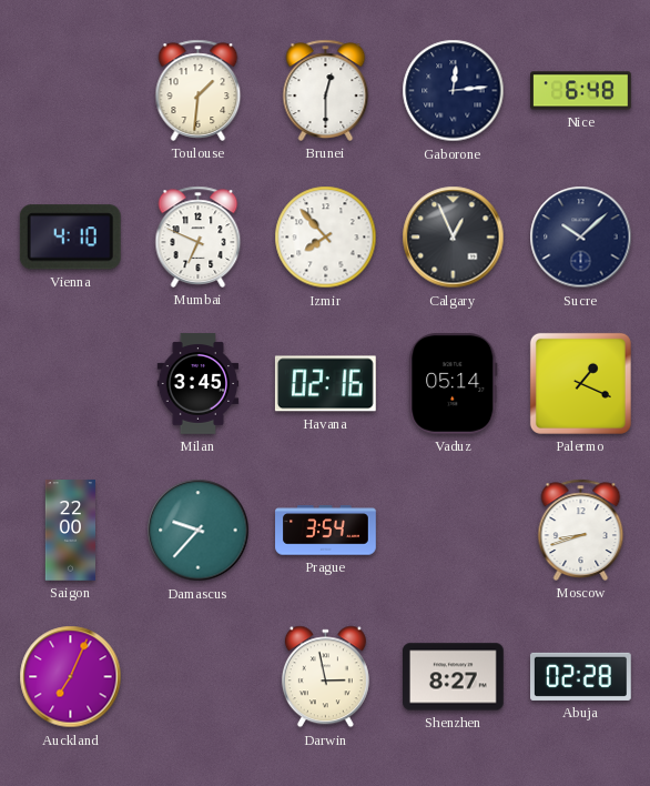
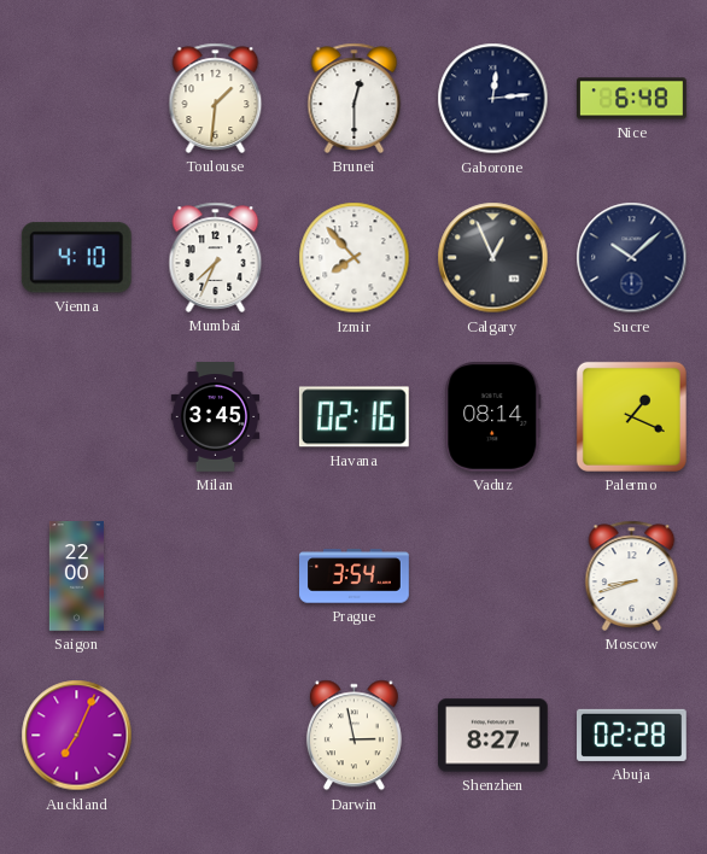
Mumbai: 6:49 -> 7:34 (216, 257)
Vaduz: 05:14 -> 08:14 (493, 416)
Damascus: 9:37 -> none (199, 531)
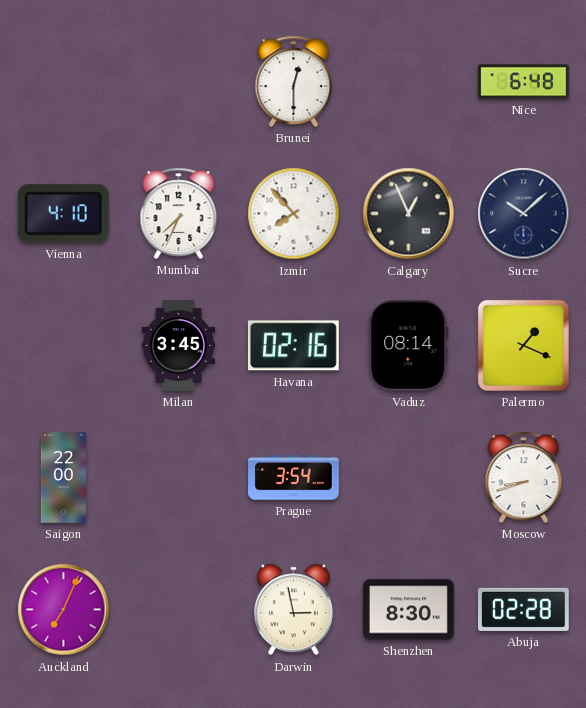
Toulouse: 1:31 -> none (216, 98)
Gaborone: 12:14 -> none (493, 99)
Shenzhen: 8:27 -> 8:30 (409, 610)
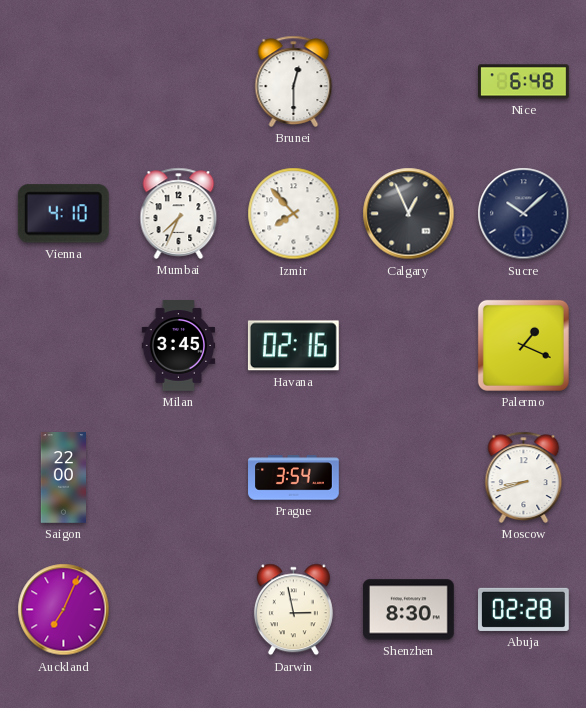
Vaduz: 08:14 -> none (409, 345)
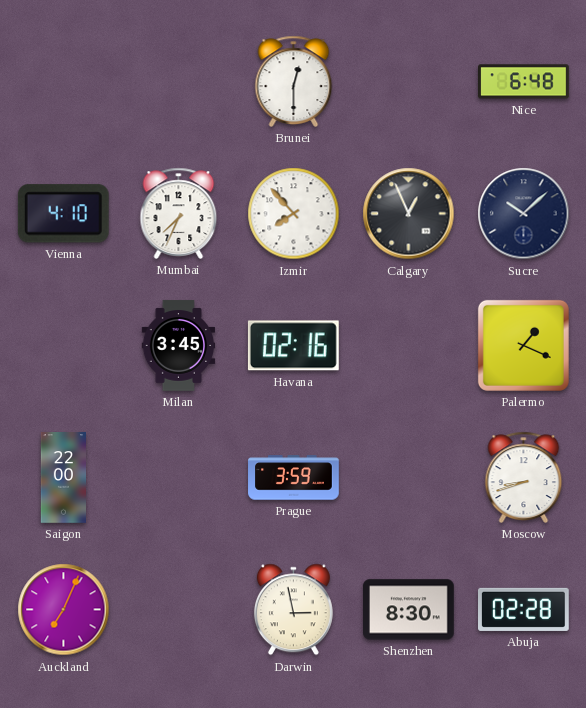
Prague: 3:54 -> 3:59 (294, 478)
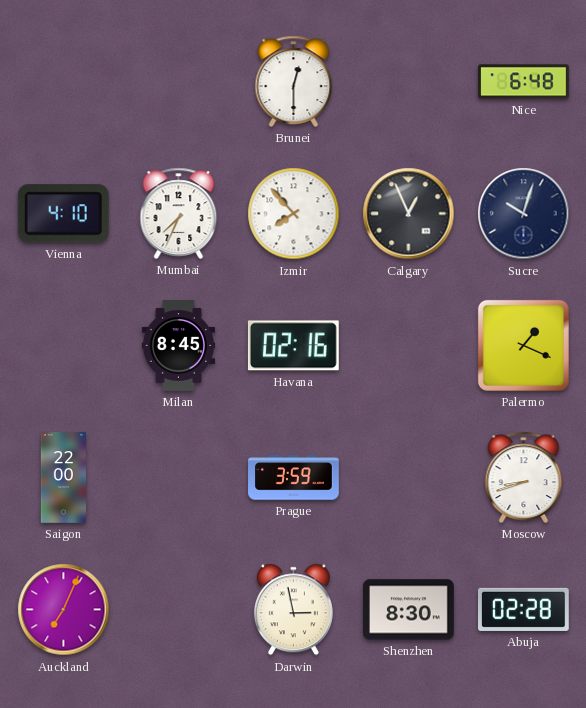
Sucre: 10:08 -> 10:03 (524, 214)
Milan: 3:45 -> 8:45 (179, 346)
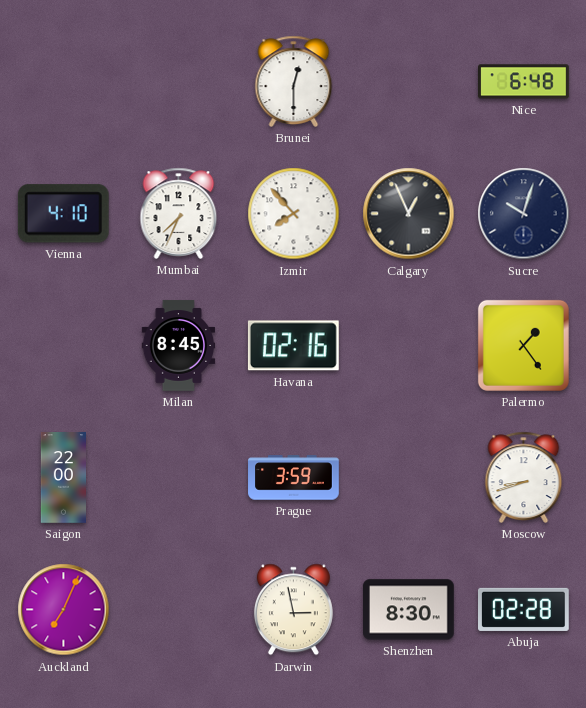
Palermo: 1:19 -> 1:24 (523, 345)
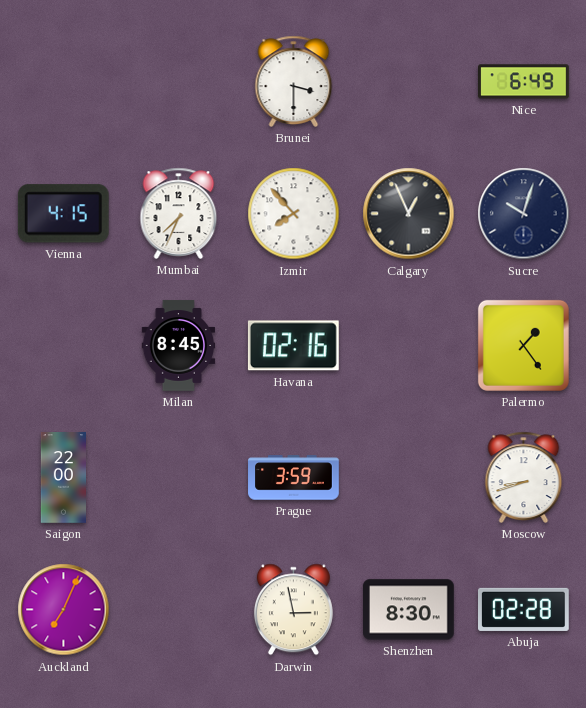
Brunei: 12:30 -> 3:30 (294, 81)
Nice: 6:48 -> 6:49 (524, 82)
Vienna: 4:10 -> 4:15 (63, 214)
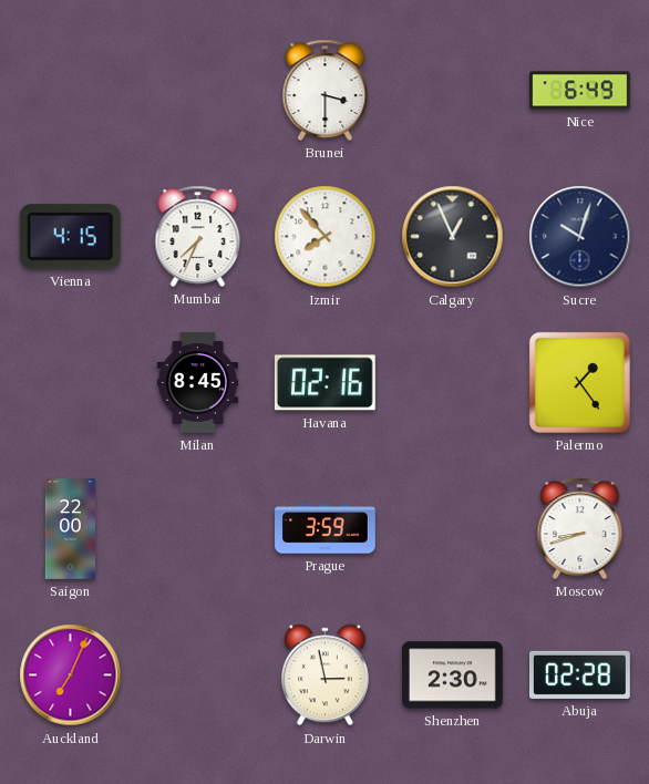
Shenzhen: 8:30 -> 2:30 (453, 675)
